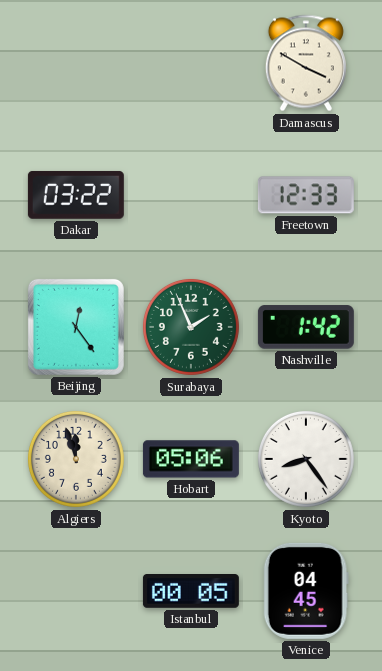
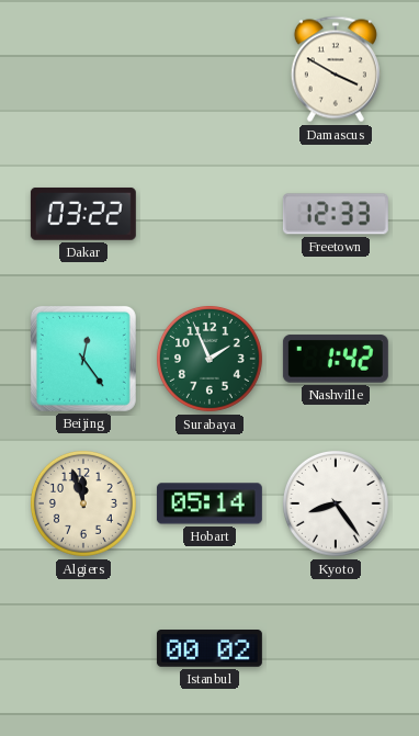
Hobart: 05:06 -> 05:14 (209, 503)
Istanbul: 00:05 -> 00:02 (209, 649)
Venice: 04:45 -> none (306, 591)
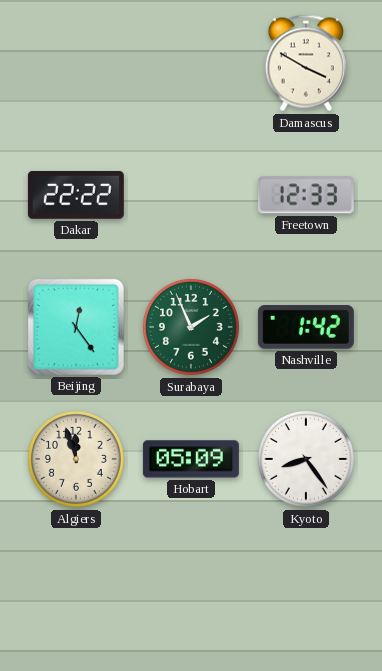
Dakar: 03:22 -> 22:22 (76, 195)
Hobart: 05:14 -> 05:09 (191, 459)
Istanbul: 00:02 -> none (209, 649)
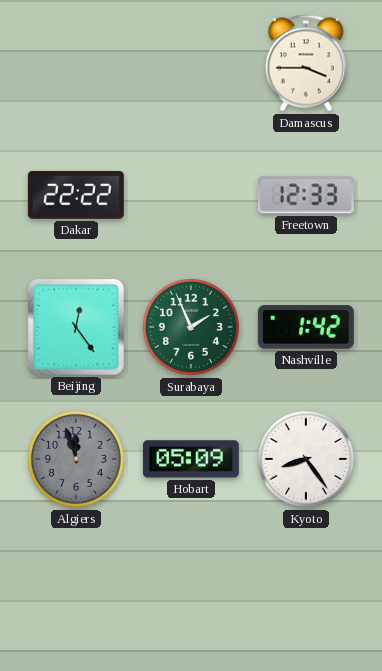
Damascus: 3:50 -> 3:45 (306, 63)
Algiers dial: cream -> grey (76, 459)
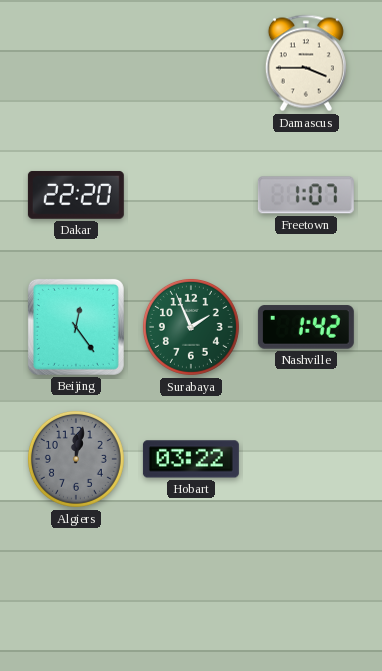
Dakar: 22:22 -> 22:20 (76, 195)
Freetown: 12:33 -> 1:07 (306, 195)
Algiers: 11:57 -> 12:02 (76, 459)
Hobart: 05:09 -> 03:22 (191, 459)
Kyoto: 8:24 -> none (306, 459)
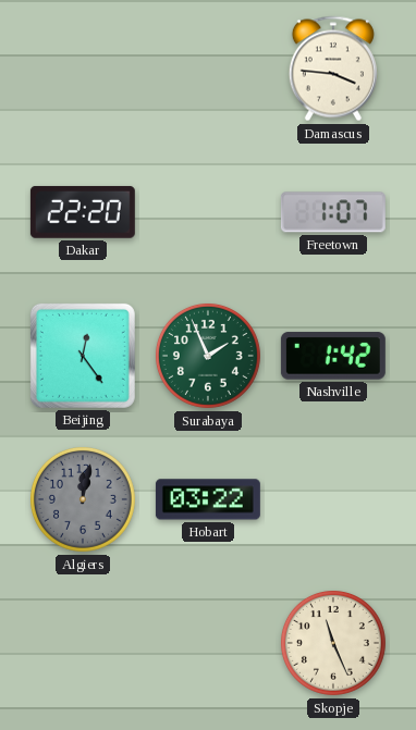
Damascus: 3:45 -> 3:46 (333, 69)
Skopje: none -> 11:26 (333, 643)
